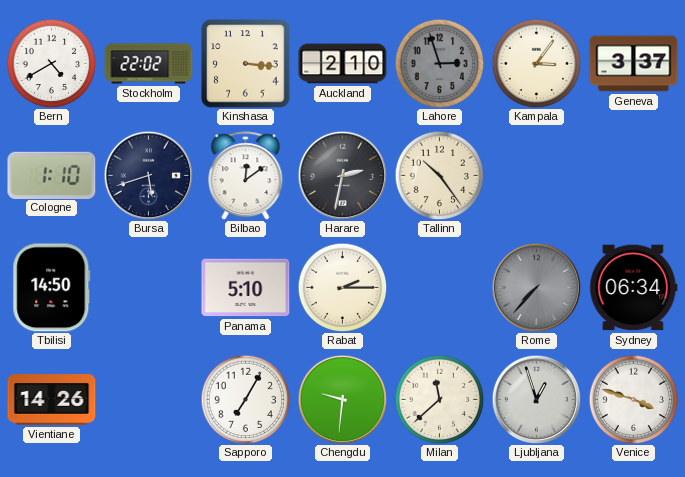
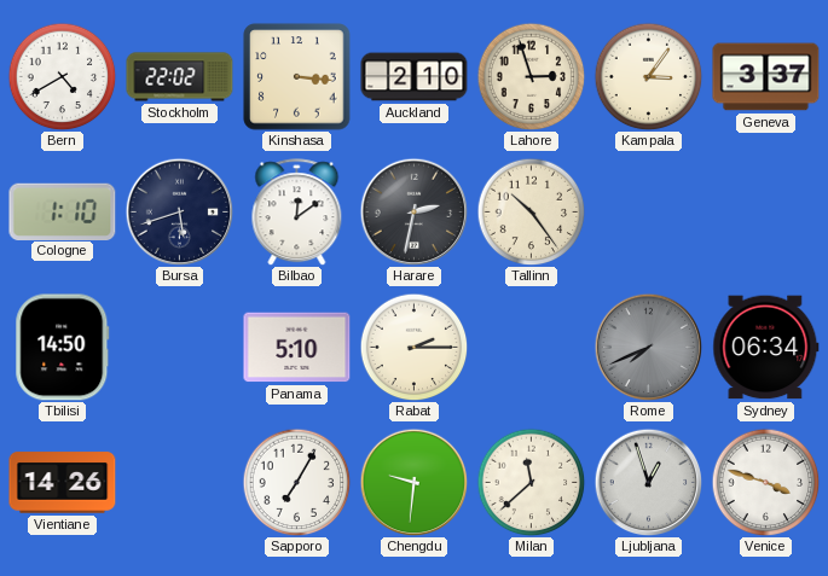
Lahore dial: grey -> cream (531, 76)
Rome: 7:37 -> 7:41 (648, 347)
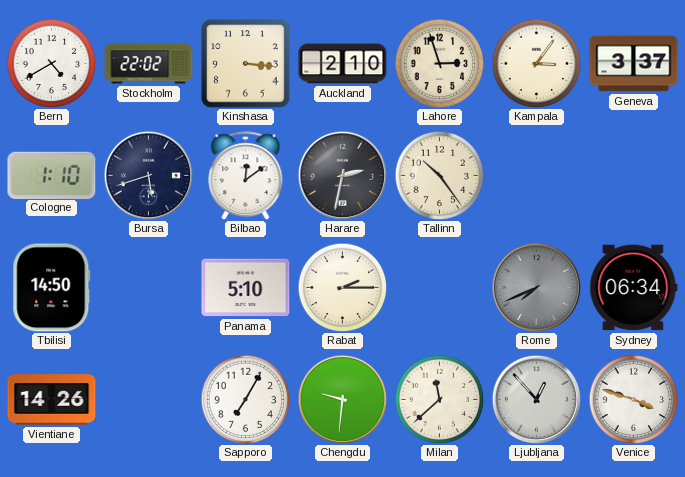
Ljubljana: 12:57 -> 12:53 (536, 399)
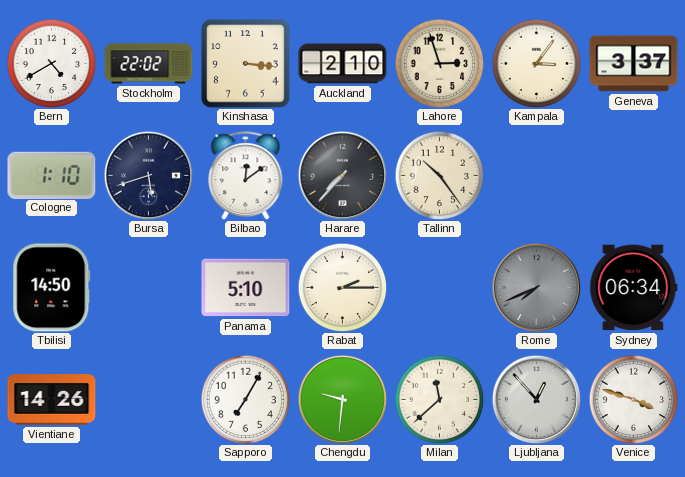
Harare: 2:32 -> 7:37 (342, 175)
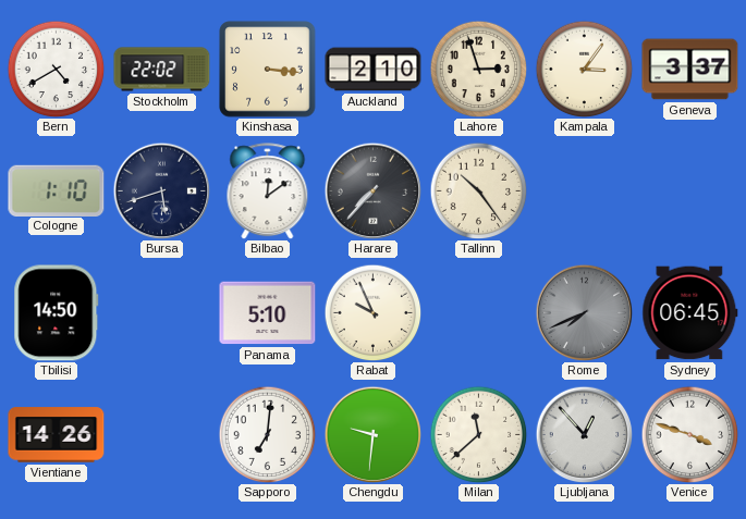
Rabat: 2:15 -> 9:56 (372, 312)
Sydney: 06:34 -> 06:45 (690, 313)
Sapporo: 7:05 -> 7:01 (267, 434)
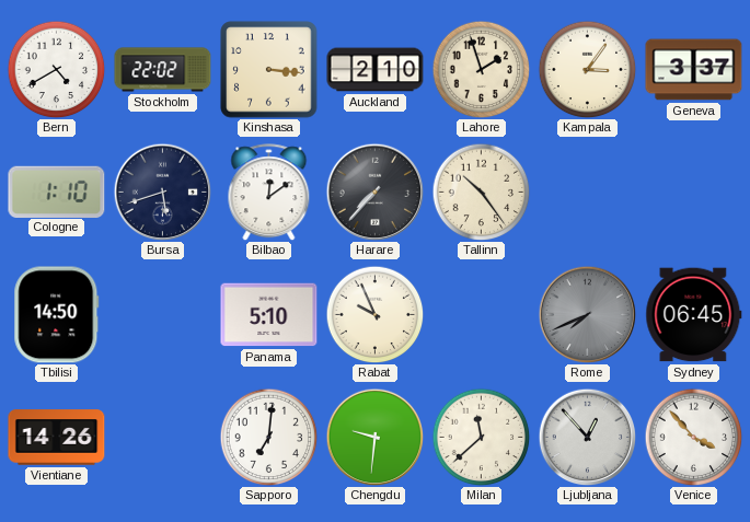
Lahore: 2:57 -> 1:57 (481, 69)
Venice: 3:48 -> 3:53 (693, 437)
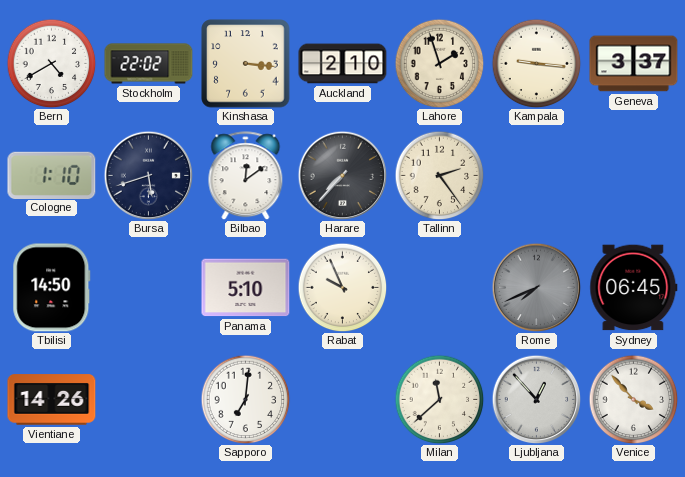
Kampala: 3:06 -> 9:16 (536, 63)
Tallinn: 10:24 -> 2:24 (439, 175)
Chengdu: 9:31 -> none (374, 437)
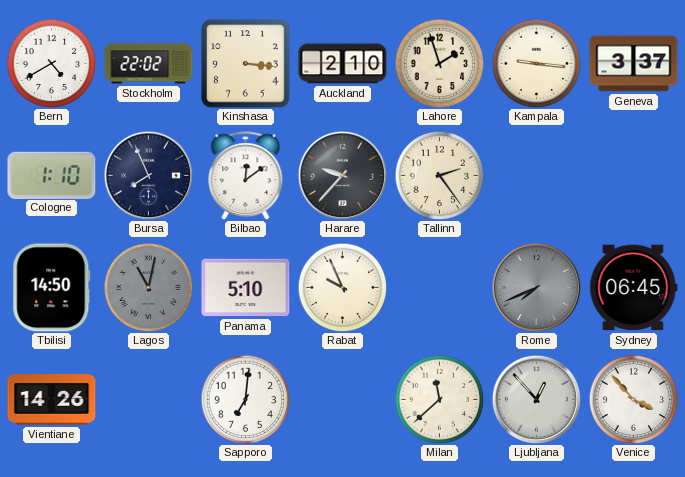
Bursa: 5:42 -> 7:56 (148, 175)
Harare: 7:37 -> 9:37 (342, 175)
Lagos: none -> 11:02 (148, 287)
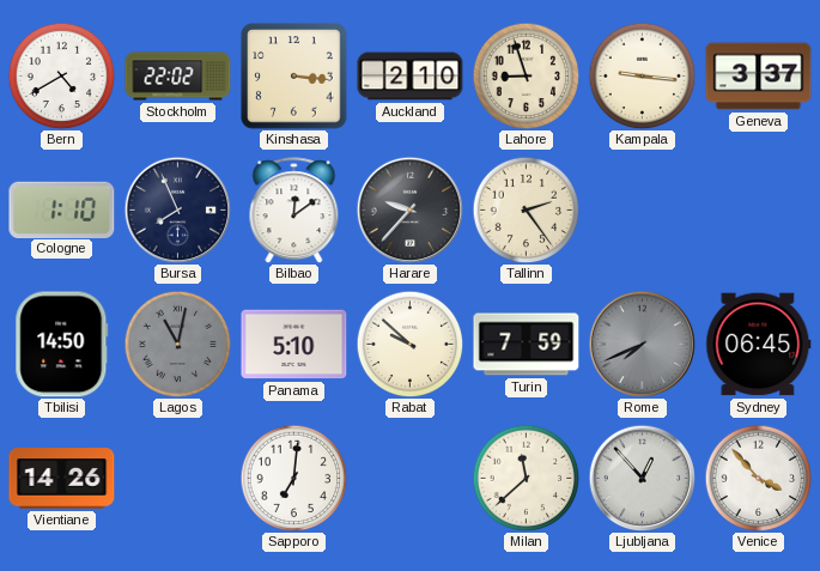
Lahore: 1:57 -> 8:57 (526, 75)
Rabat: 9:56 -> 9:52 (409, 344)
Turin: none -> 7:59 (527, 345)
